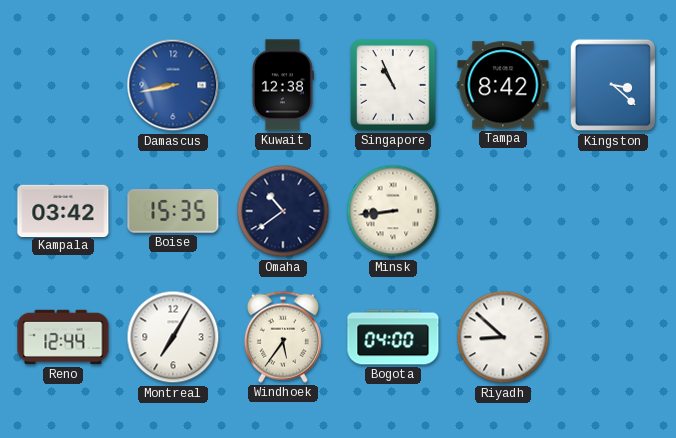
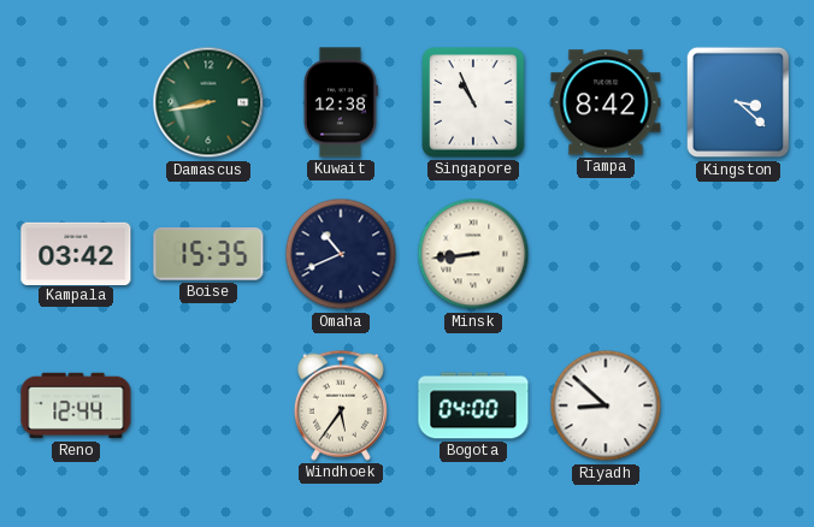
Damascus dial: blue -> green (208, 102)
Omaha: 10:39 -> 10:41 (341, 254)
Montreal: 7:05 -> none (173, 337)
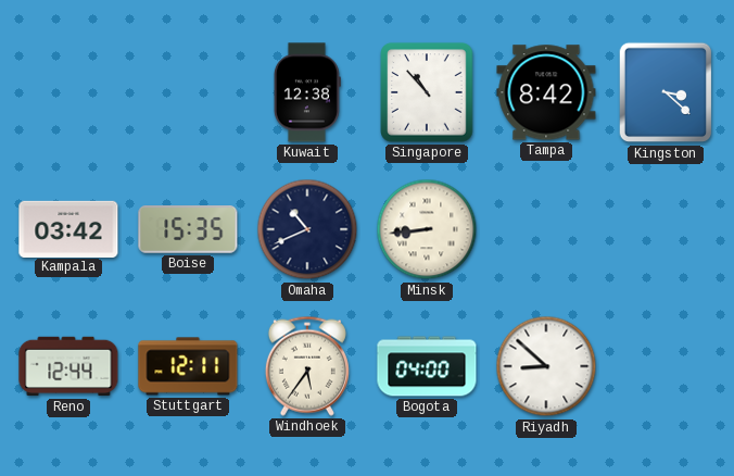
Damascus: 8:43 -> none (208, 102)
Singapore: 10:56 -> 10:53 (427, 92)
Stuttgart: none -> 12:11 (188, 366)
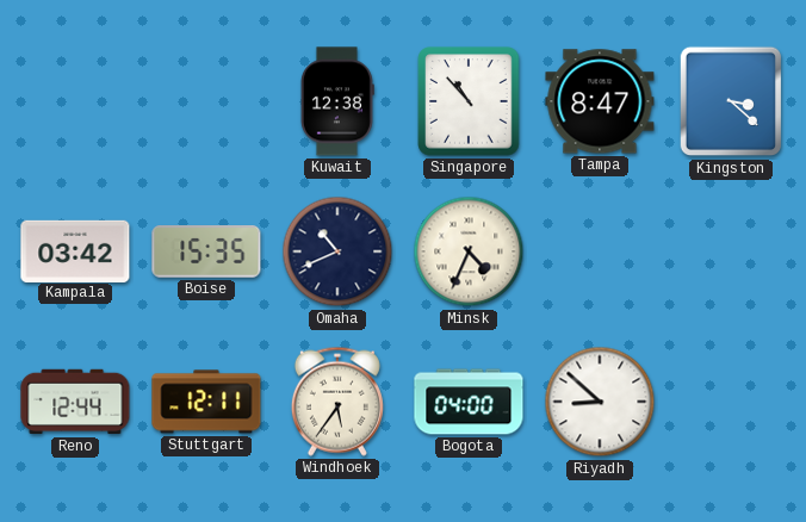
Tampa: 8:42 -> 8:47 (600, 101)
Minsk: 8:44 -> 4:34 (469, 251)
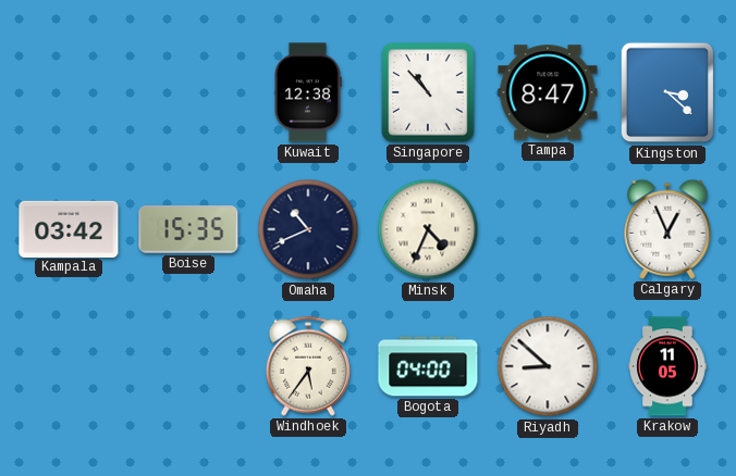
Calgary: none -> 12:56 (667, 229)
Reno: 12:44 -> none (75, 402)
Stuttgart: 12:11 -> none (206, 402)
Krakow: none -> 11:05 (667, 366)
